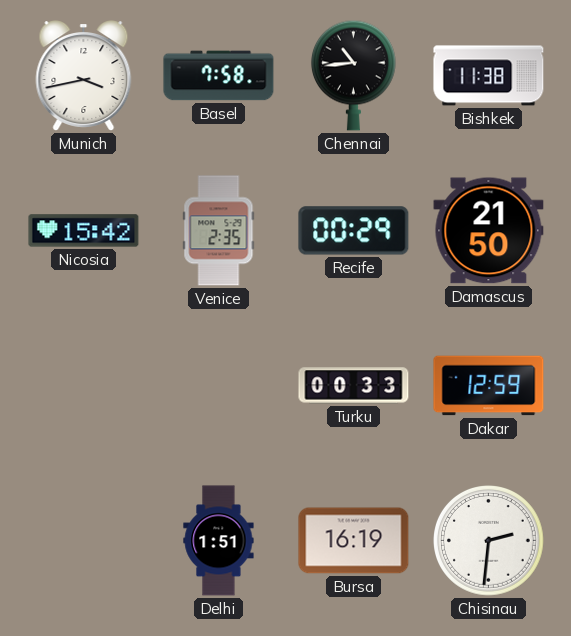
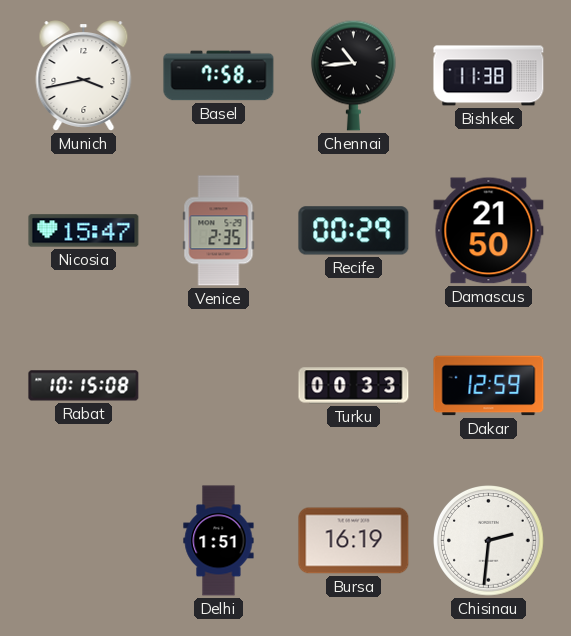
Nicosia: 15:42 -> 15:47 (84, 231)
Rabat: none -> 10:15 (84, 386)
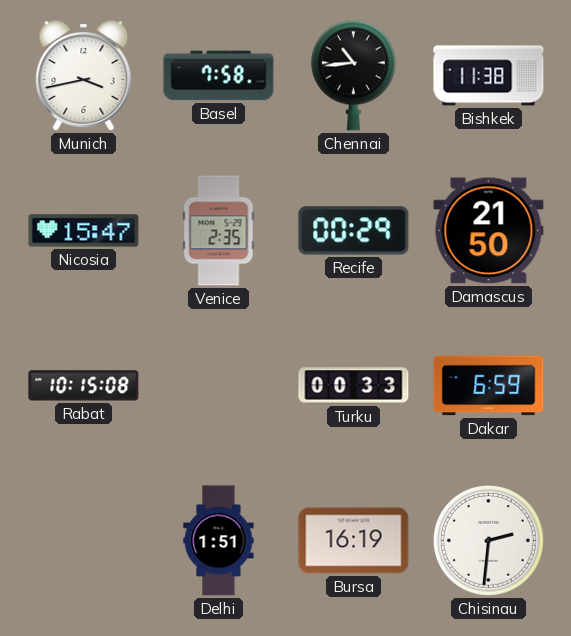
Dakar: 12:59 -> 6:59 (489, 386)
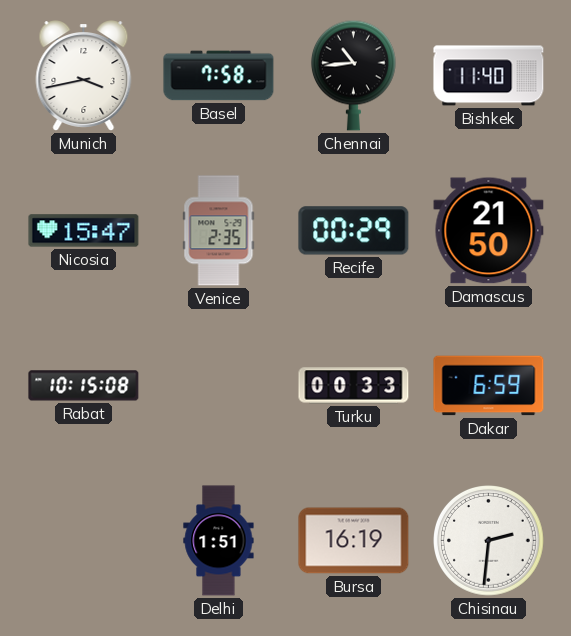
Bishkek: 11:38 -> 11:40 (489, 76)
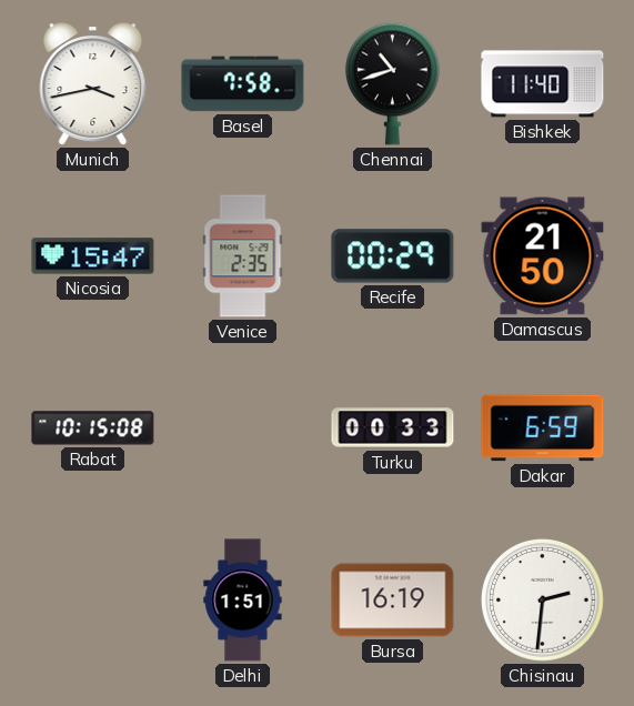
Chennai: 10:44 -> 10:42 (392, 83)
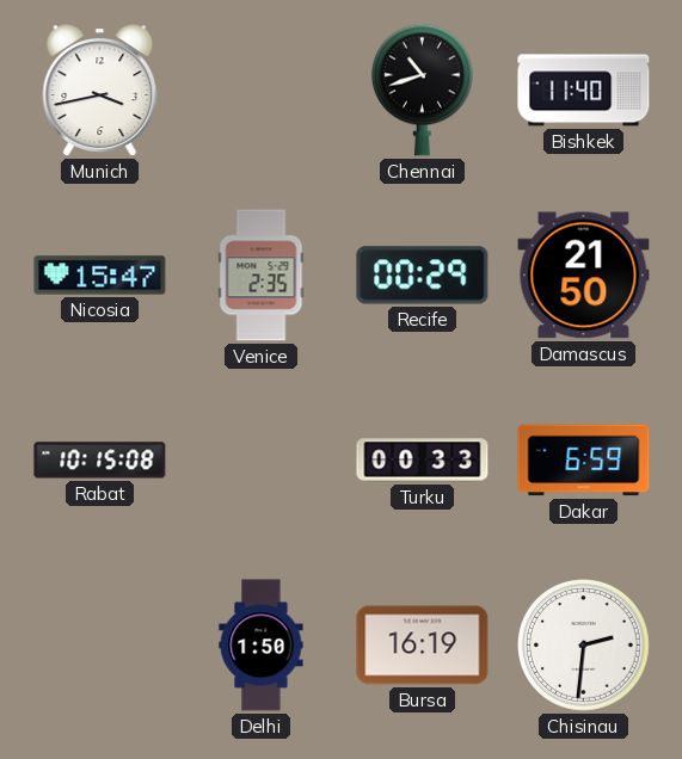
Basel: 7:58 -> none (243, 84)
Delhi: 1:51 -> 1:50 (262, 646)
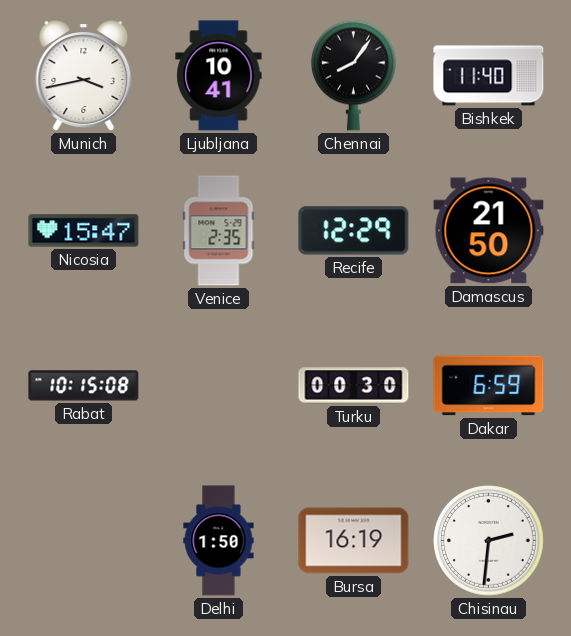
Ljubljana: none -> 10:41 (219, 76)
Chennai: 10:42 -> 8:06 (353, 75)
Recife: 00:29 -> 12:29 (354, 231)
Turku: 00:33 -> 00:30 (354, 386)
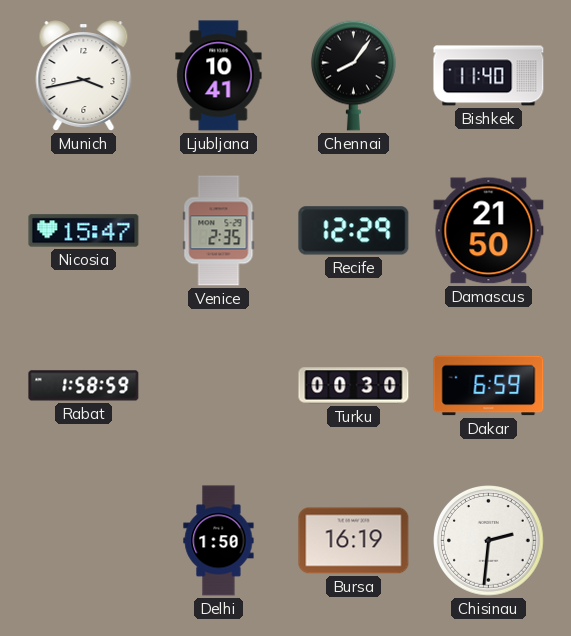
Rabat: 10:15 -> 1:58 (84, 386)
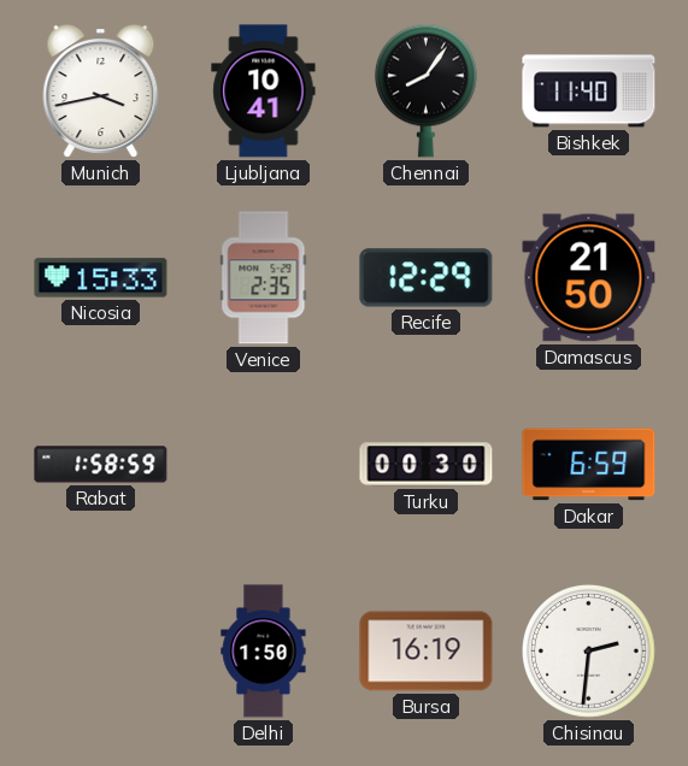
Nicosia: 15:47 -> 15:33 (101, 278)
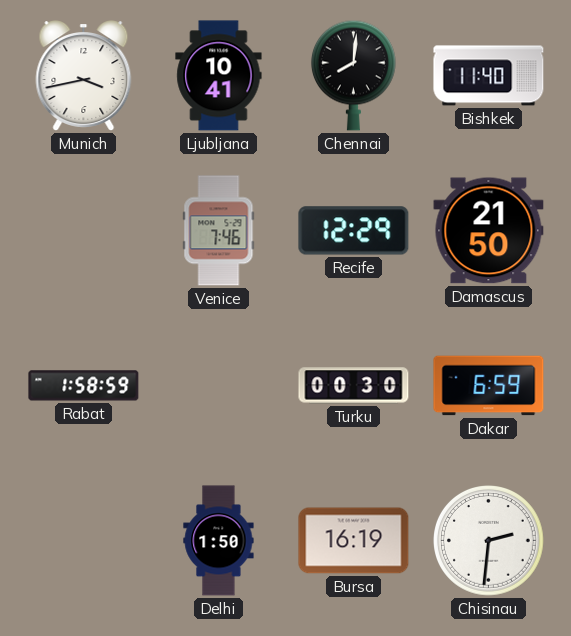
Chennai: 8:06 -> 8:01 (353, 75)
Nicosia: 15:33 -> none (101, 278)
Venice: 2:35 -> 7:46 (219, 231)
